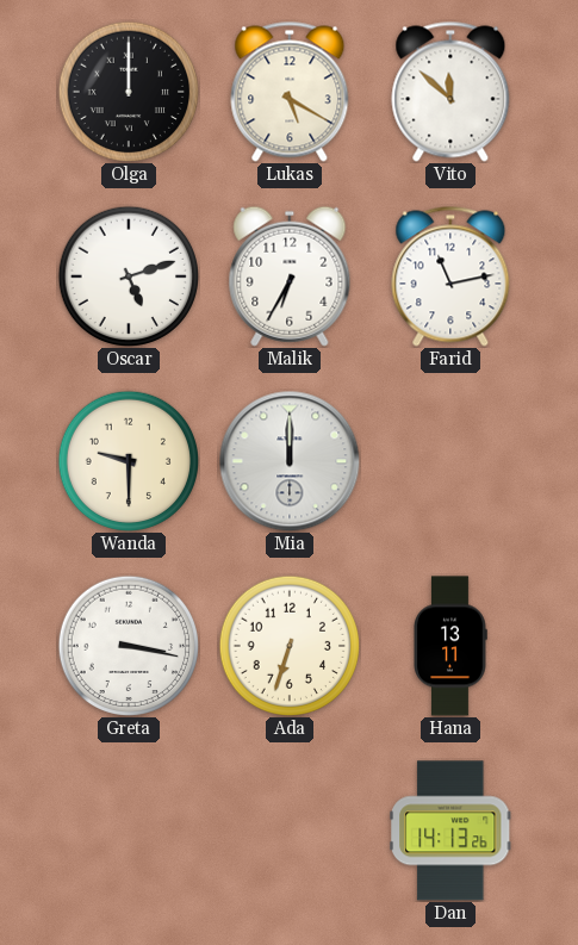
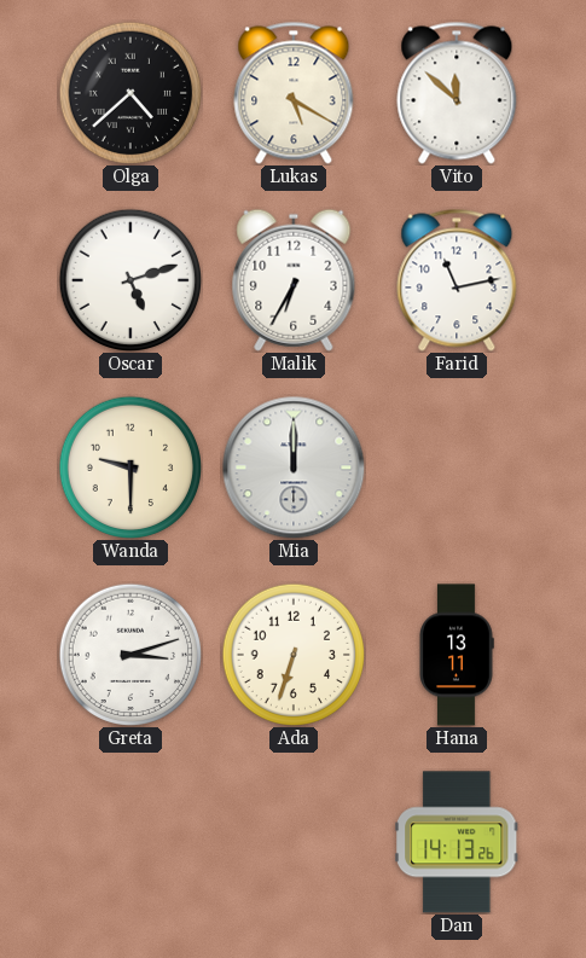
Olga: 12:00 -> 4:38 (129, 92)
Greta: 3:17 -> 3:12 (129, 654)
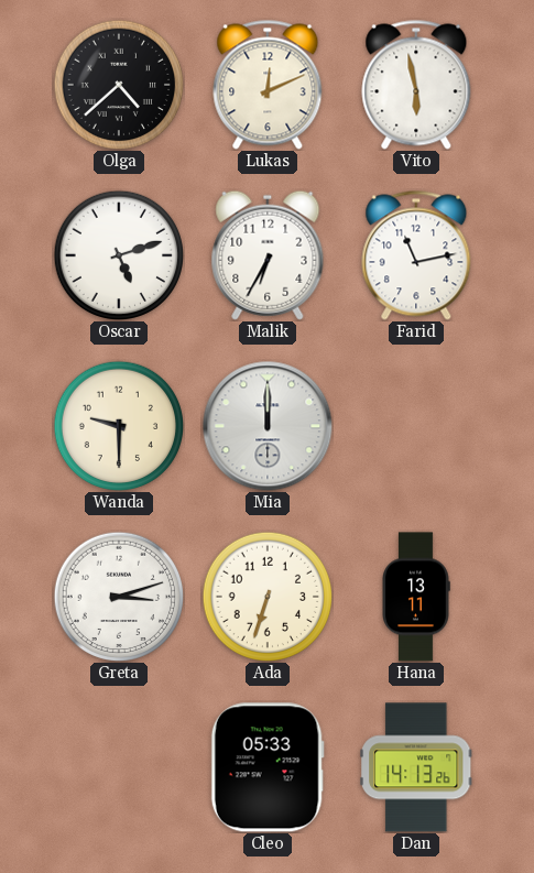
Lukas: 5:20 -> 12:11 (268, 85)
Vito: 11:52 -> 5:58 (416, 85)
Cleo: none -> 05:33 (268, 767)
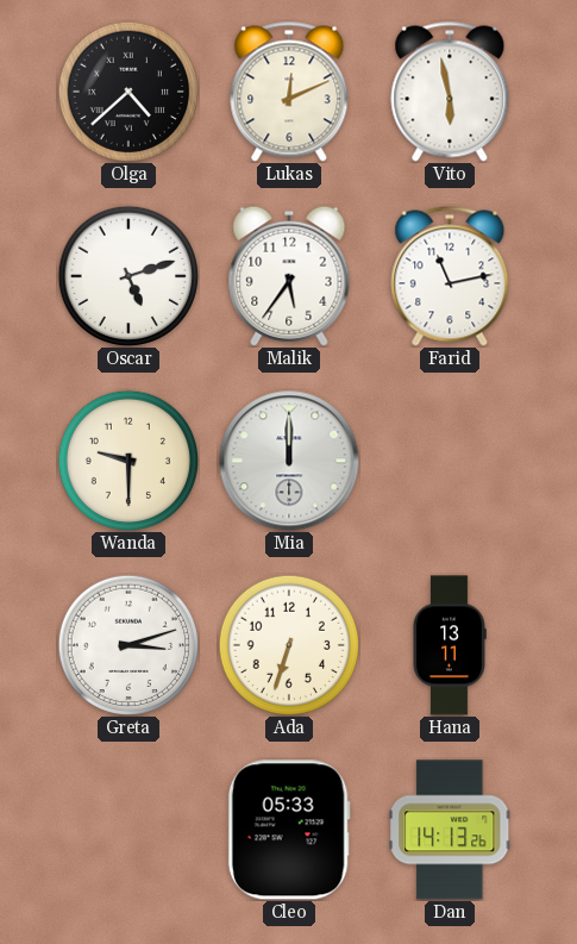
Malik: 6:35 -> 5:36 (289, 276)
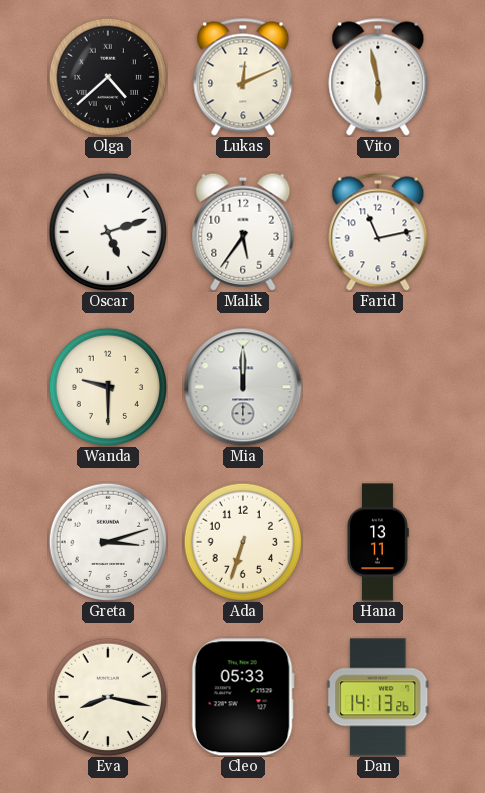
Eva: none -> 8:17 (107, 696)
